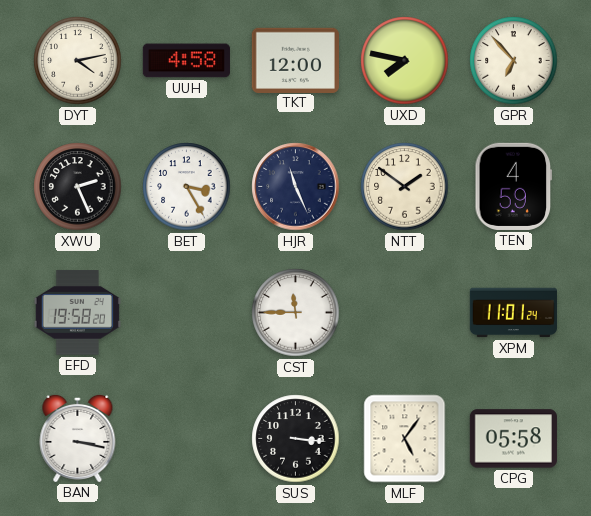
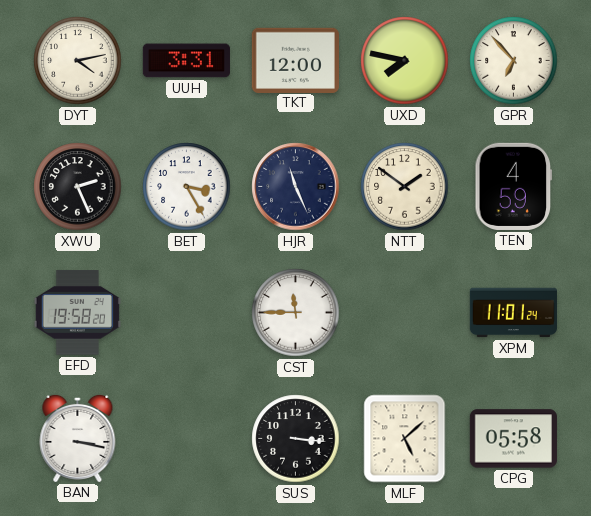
UUH: 4:58 -> 3:31 (186, 61)
MLF: 5:06 -> 5:08 (405, 439)
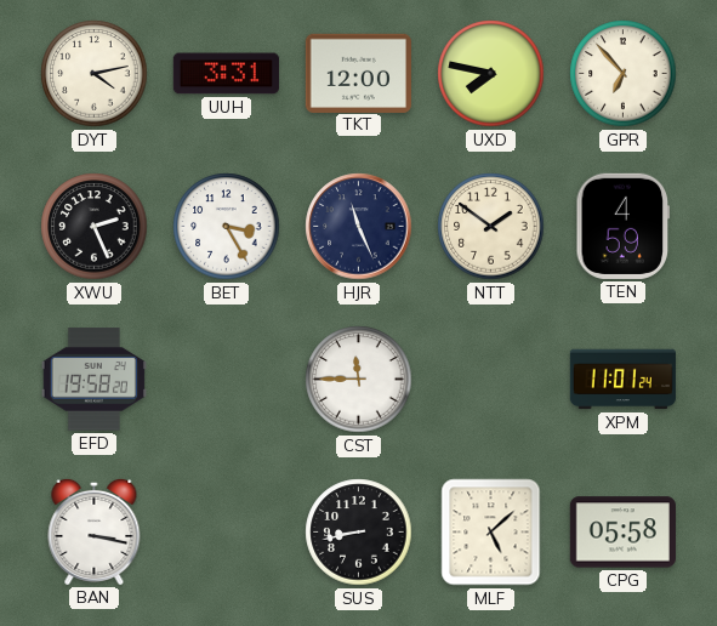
SUS: 3:16 -> 8:43 (359, 533)
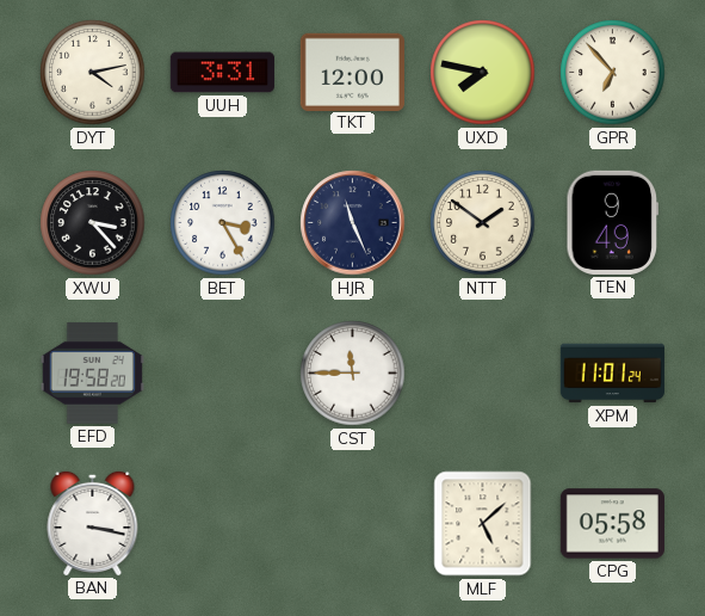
XWU: 2:26 -> 3:23 (93, 223)
TEN: 4:59 -> 9:49 (613, 222)
SUS: 8:43 -> none (359, 533)
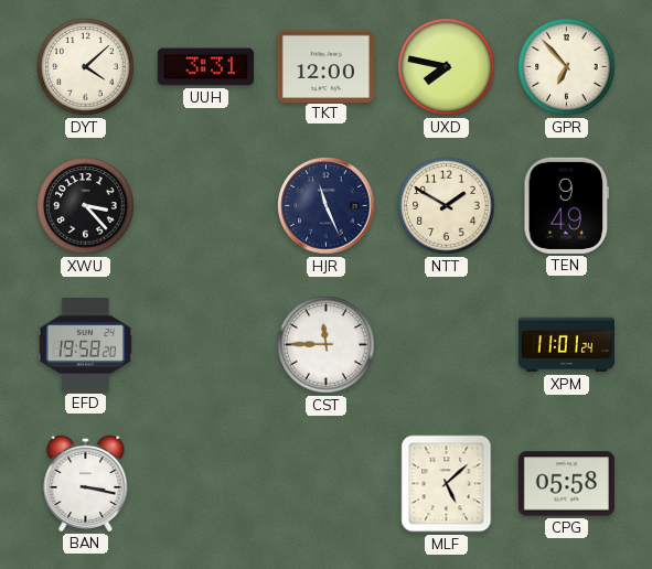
DYT: 4:13 -> 4:08 (86, 67)
BET: 3:25 -> none (223, 223)
NTT: 1:51 -> 1:50 (447, 206)
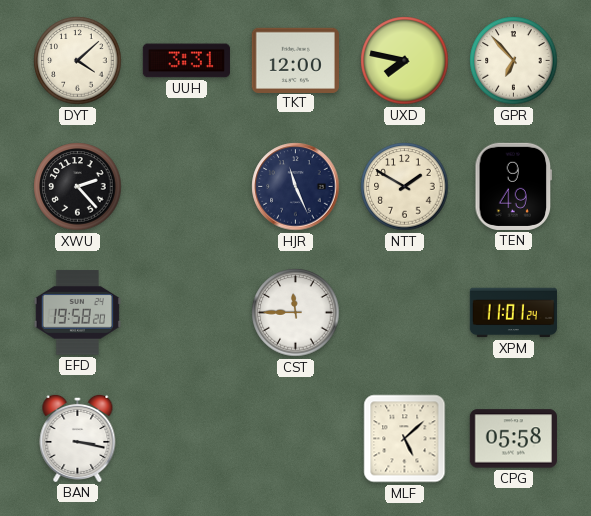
XWU: 3:23 -> 2:23 (78, 187)
